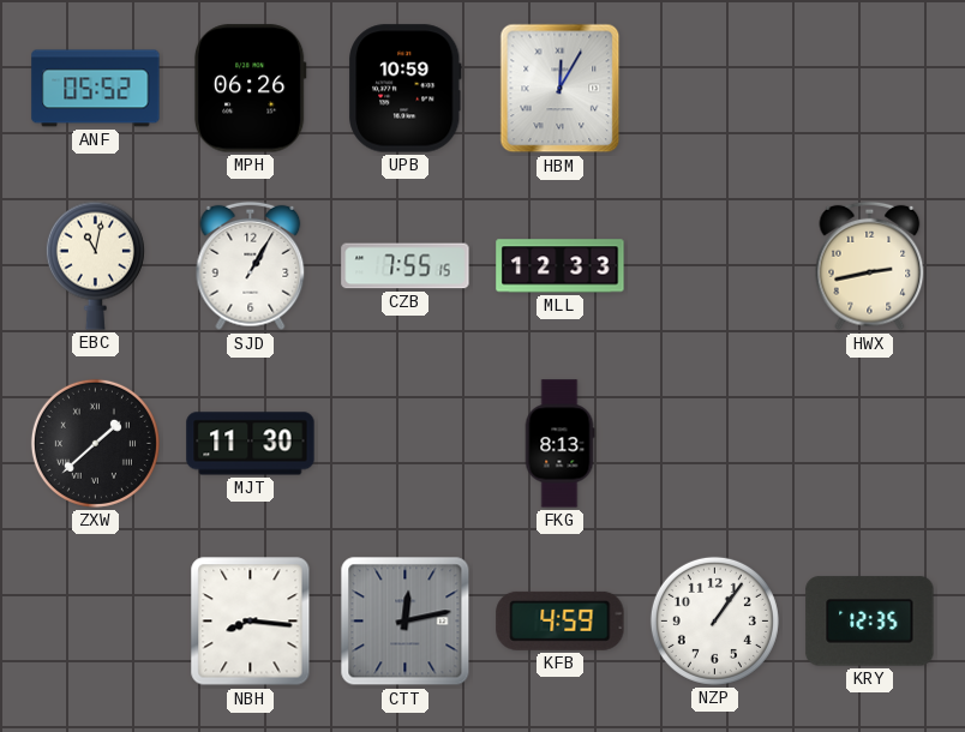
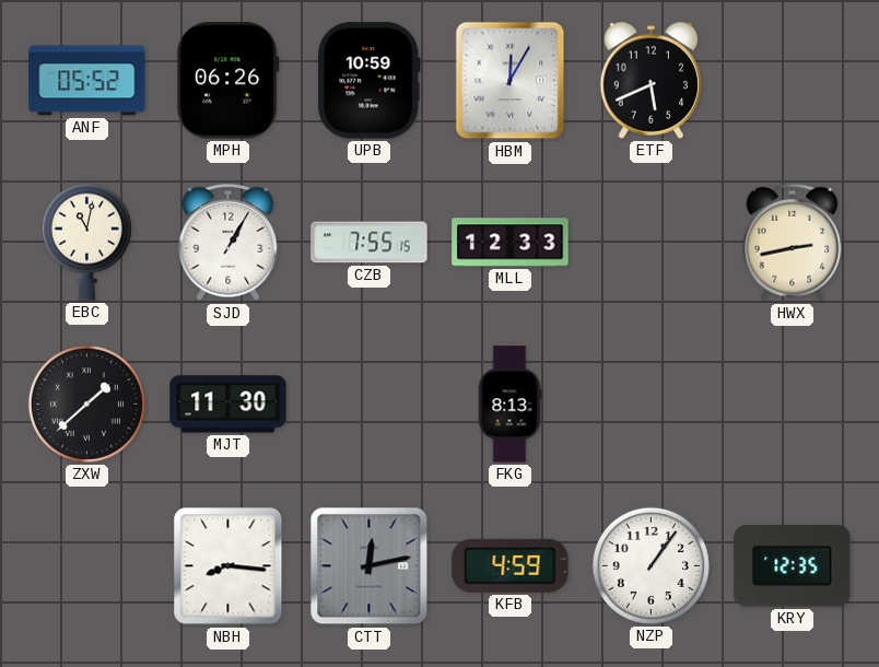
ETF: none -> 5:41 (651, 80)
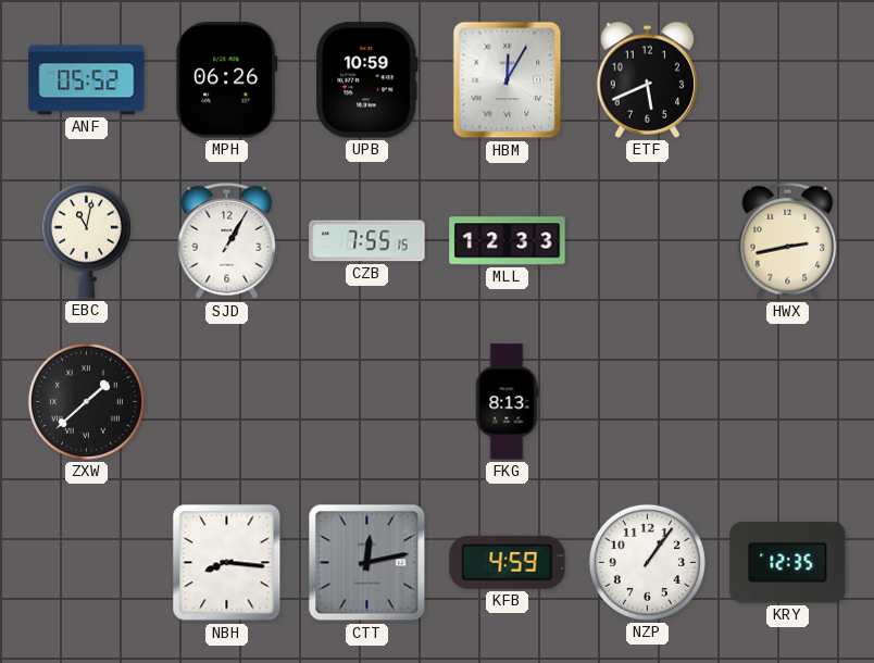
MJT: 11:30 -> none (228, 405)
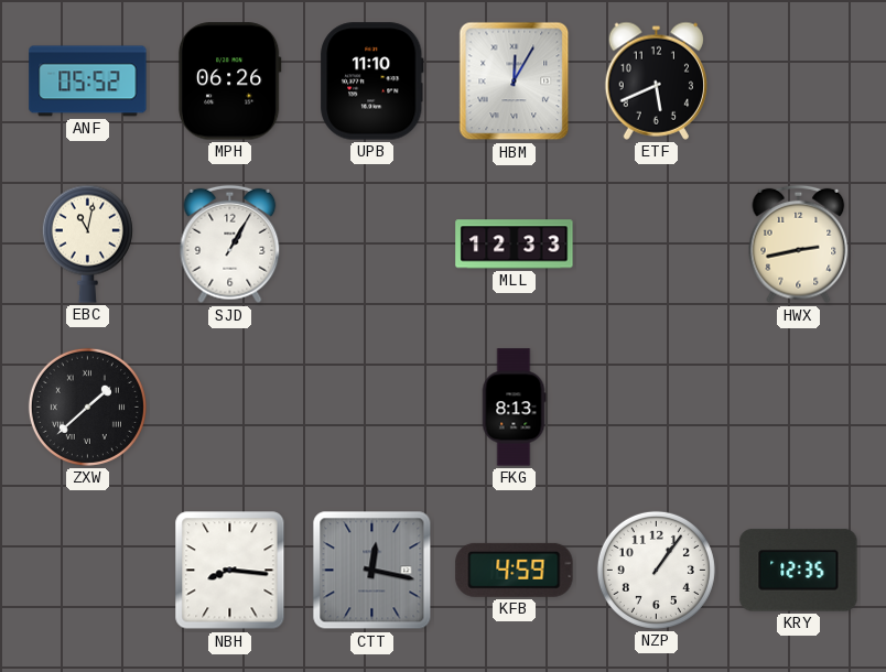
UPB: 10:59 -> 11:10 (372, 82)
CZB: 7:55 -> none (367, 241)
CTT: 12:13 -> 12:17 (372, 571)
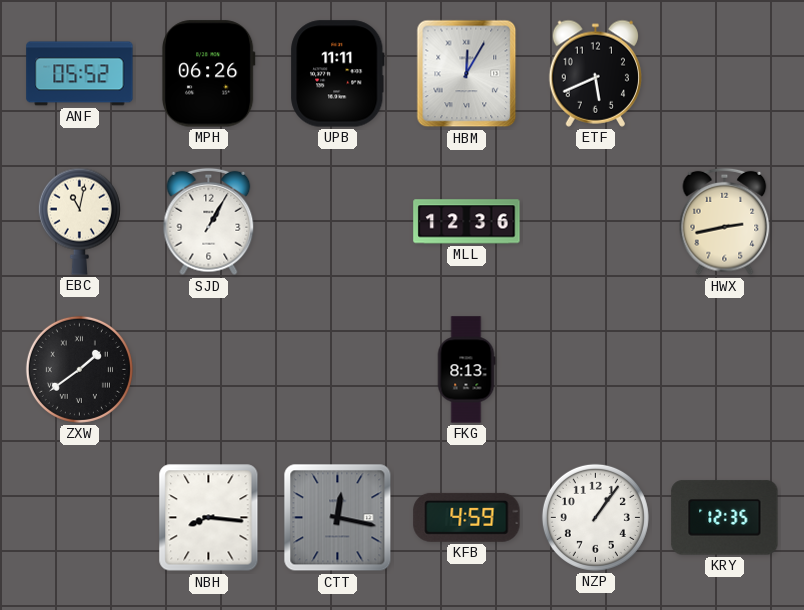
UPB: 11:10 -> 11:11 (338, 74)
MLL: 12:33 -> 12:36 (467, 222)
ZXW: 1:38 -> 1:39 (79, 369)
